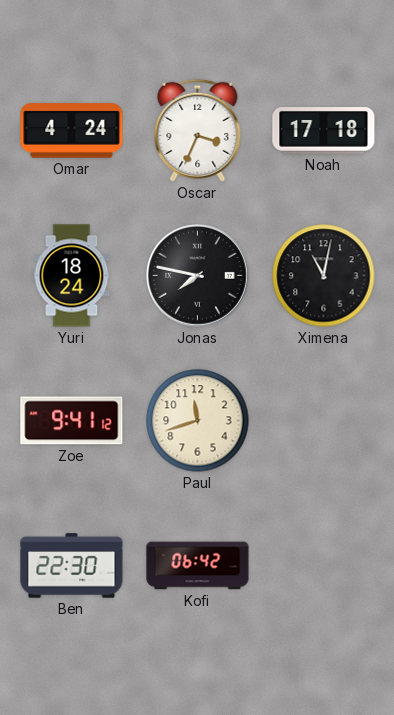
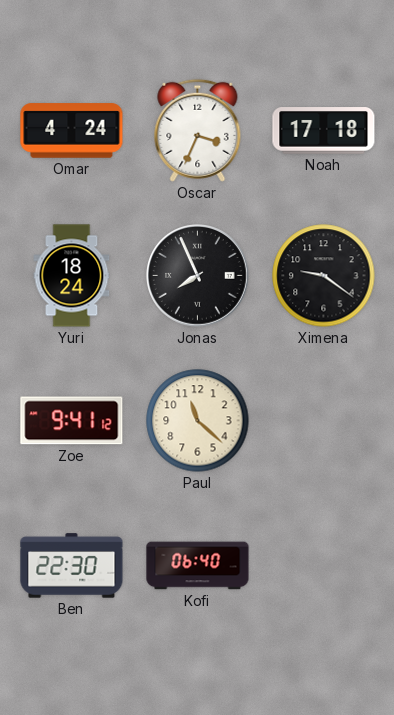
Jonas: 7:47 -> 7:56 (198, 276)
Ximena: 11:02 -> 9:21 (324, 276)
Paul: 11:42 -> 11:22 (198, 421)
Kofi: 06:42 -> 06:40 (198, 566)
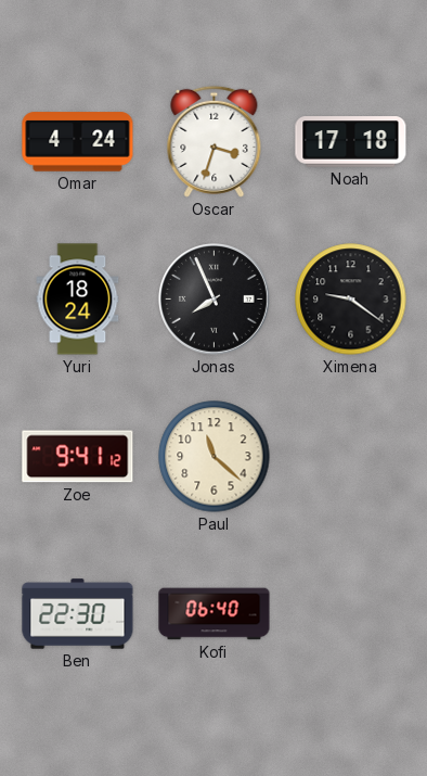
Oscar: 3:34 -> 3:33 (215, 141)
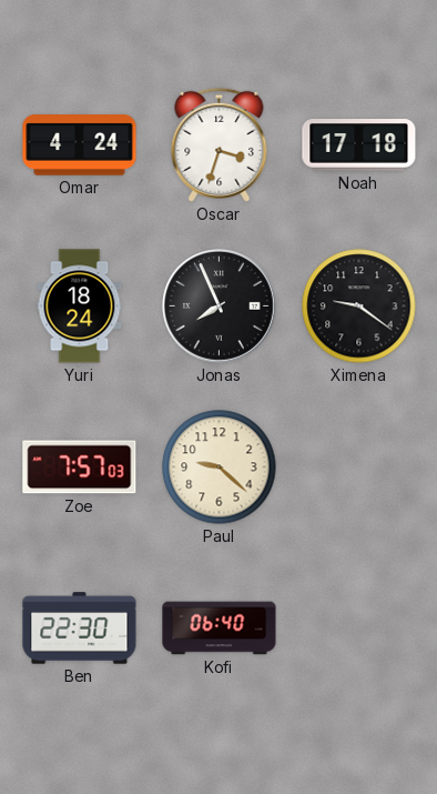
Zoe: 9:41 -> 7:57 (80, 468)
Paul: 11:22 -> 9:22 (220, 468)
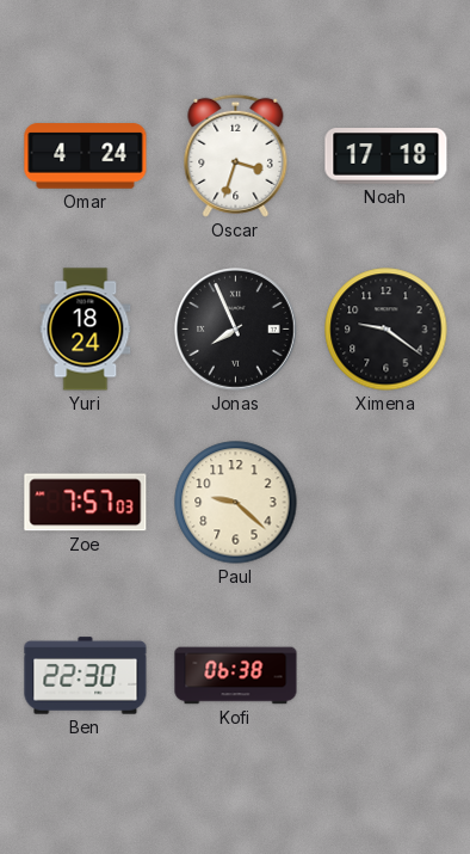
Kofi: 06:40 -> 06:38 (236, 676)
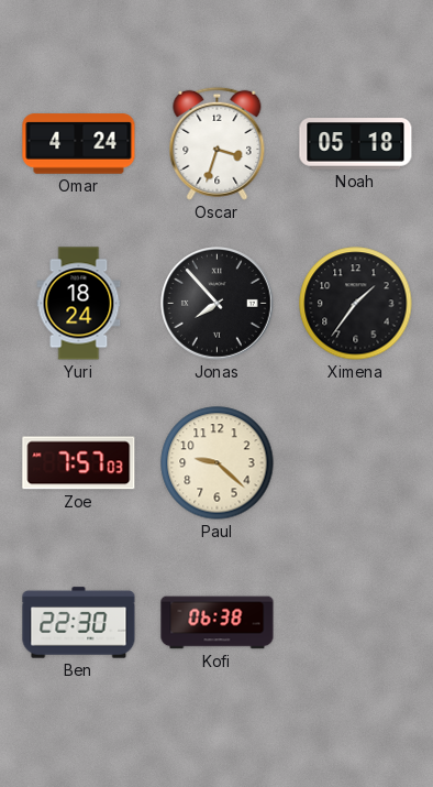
Noah: 17:18 -> 05:18 (356, 144)
Jonas: 7:56 -> 7:53 (218, 304)
Ximena: 9:21 -> 1:36 (356, 304)
